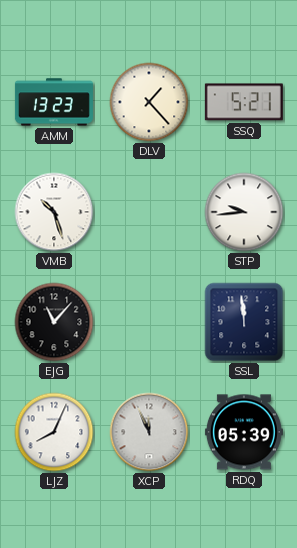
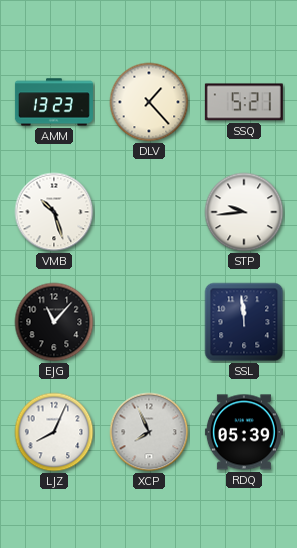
XCP: 11:56 -> 7:56 (149, 432)
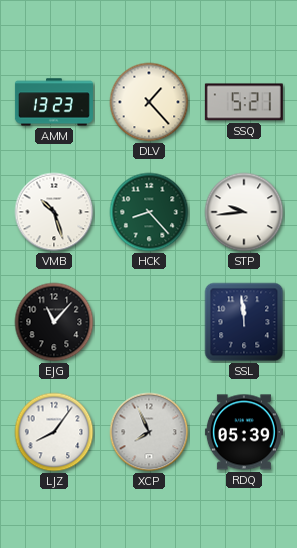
HCK: none -> 8:23 (149, 212)
LJZ: 8:04 -> 8:06 (54, 432)
